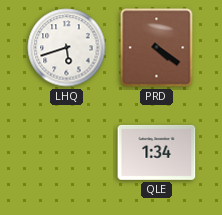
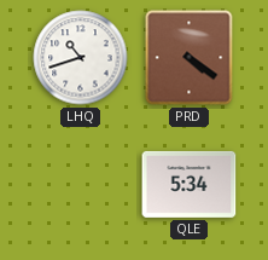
LHQ: 5:42 -> 10:42 (81, 58)
QLE: 1:34 -> 5:34 (190, 184)
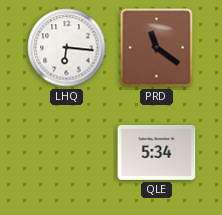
LHQ: 10:42 -> 6:16 (67, 48)
PRD: 4:21 -> 11:21 (157, 48)
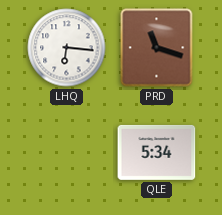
PRD: 11:21 -> 11:18 (157, 48)
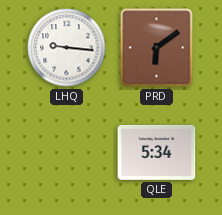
LHQ: 6:16 -> 9:16 (67, 48)
PRD: 11:18 -> 6:09 (157, 48)
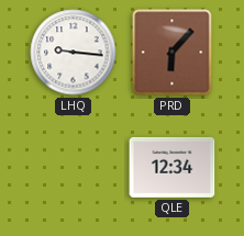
PRD: 6:09 -> 6:07 (173, 53)
QLE: 5:34 -> 12:34 (173, 167)
